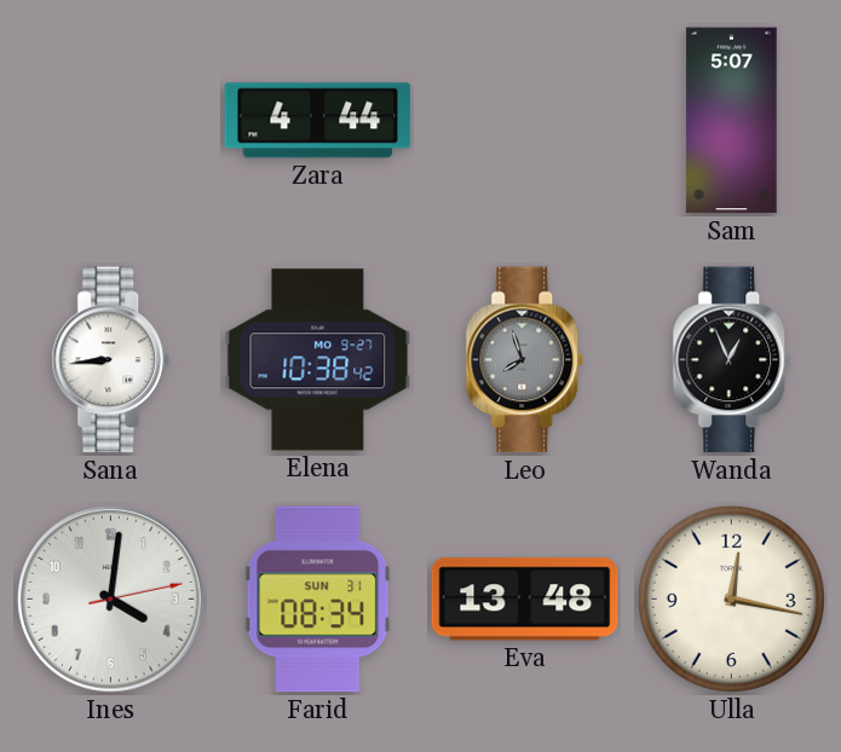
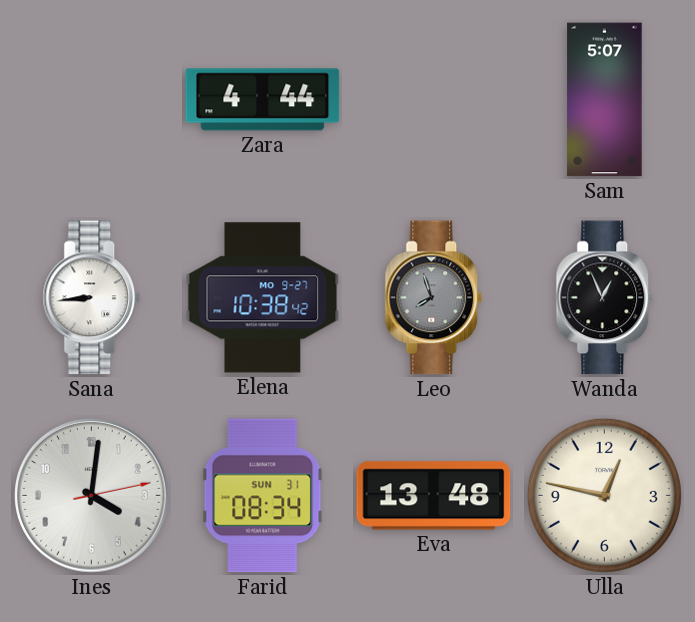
Ulla: 12:17 -> 12:47 (604, 495)
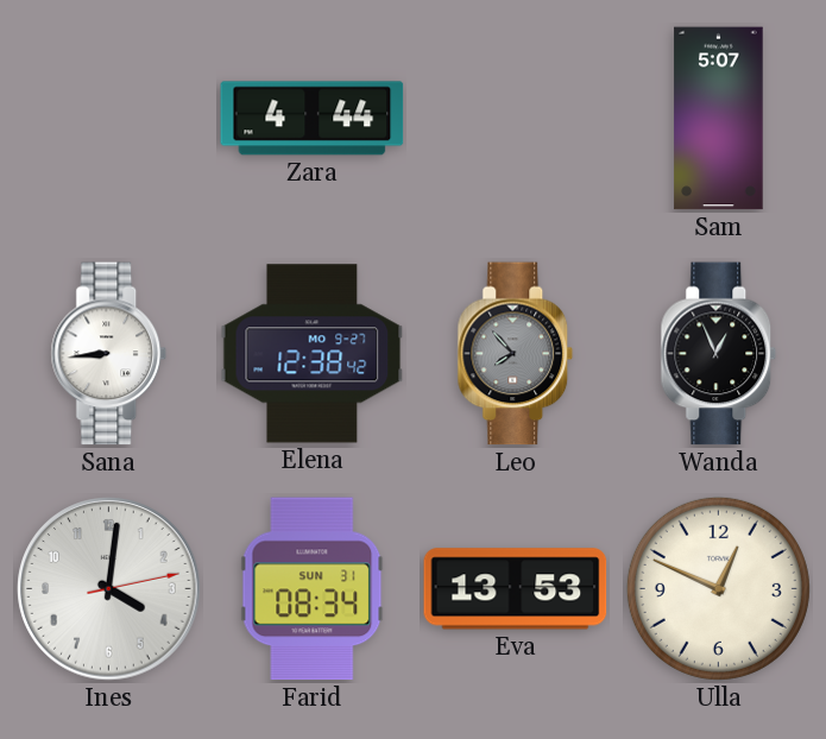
Elena: 10:38 -> 12:38 (313, 354)
Leo: 7:57 -> 7:53 (516, 354)
Eva: 13:48 -> 13:53 (516, 589)
Ulla: 12:47 -> 12:49 (718, 588)
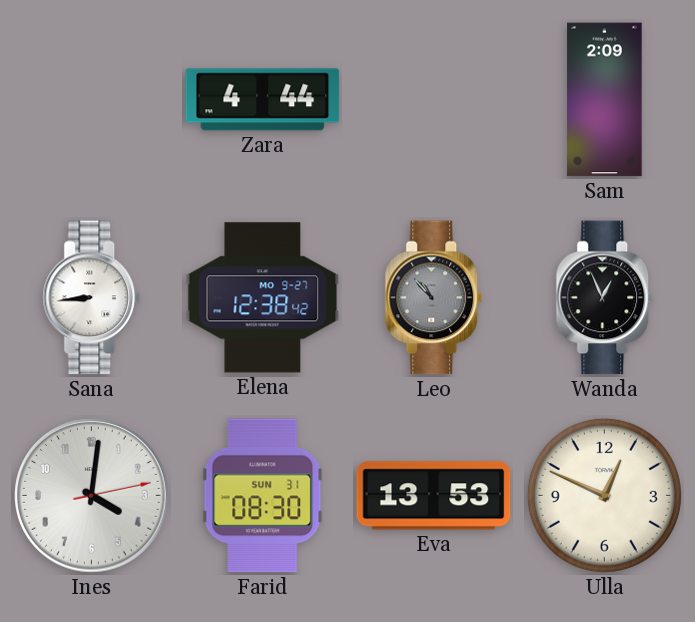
Sam: 5:07 -> 2:09 (605, 100)
Leo: 7:53 -> 10:53 (434, 298)
Farid: 08:34 -> 08:30 (263, 496)
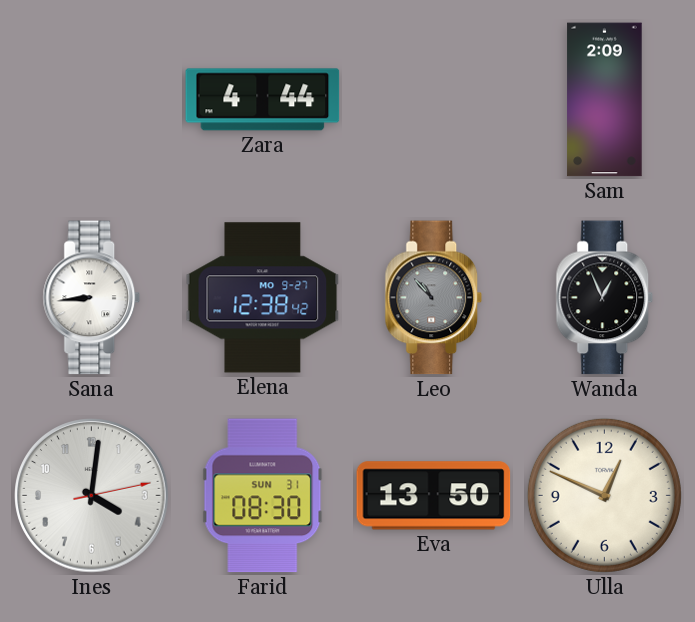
Eva: 13:53 -> 13:50 (434, 496)
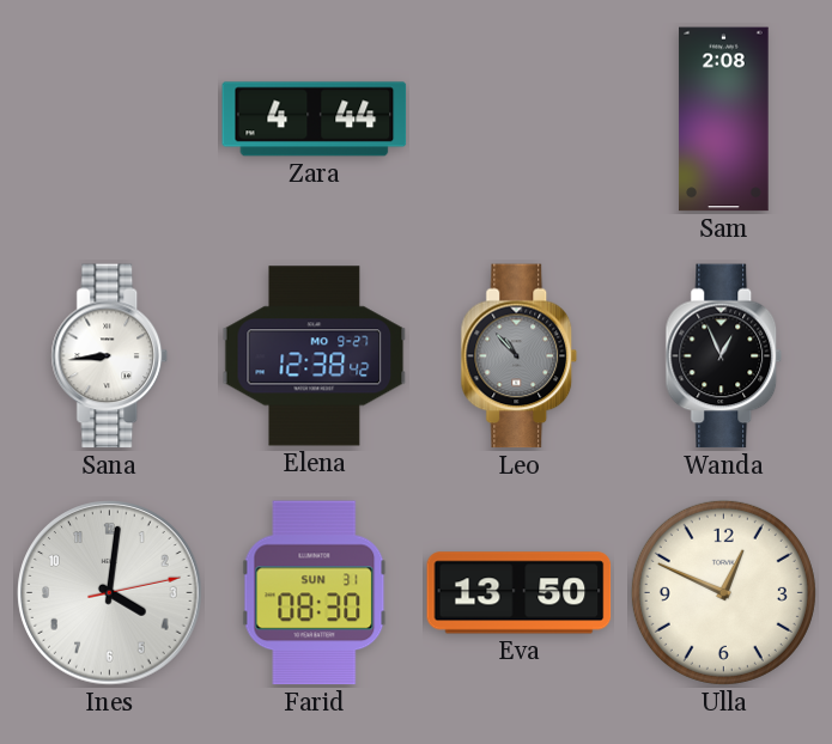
Sam: 2:09 -> 2:08 (724, 120)
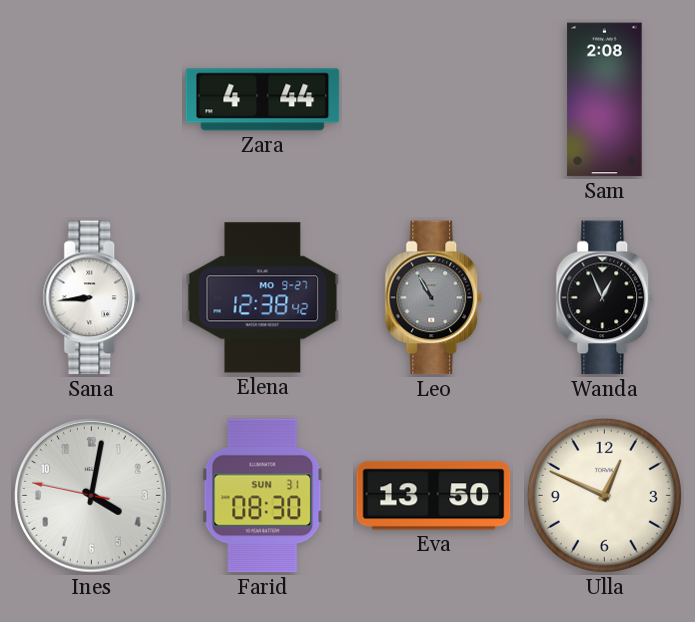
Leo: 10:53 -> 10:55 (434, 298)
Ines: 4:01:13 -> 4:01:47 (92, 496)
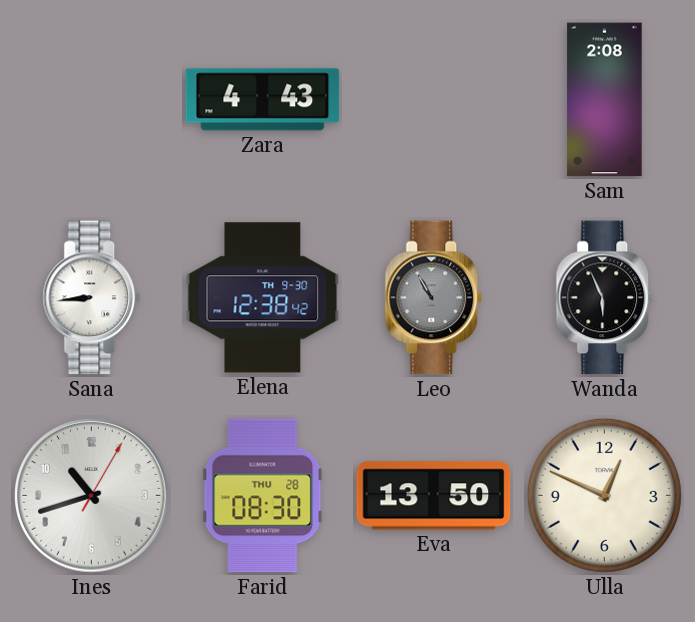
Zara: 4:44 -> 4:43 (263, 100)
Elena date: MO 9-27 -> TH 9-30 (263, 298)
Wanda: 12:56 -> 5:56 (605, 298)
Ines: 4:01 -> 10:42 (92, 496)
Farid date: SUN 31 -> THU 28 (263, 496)
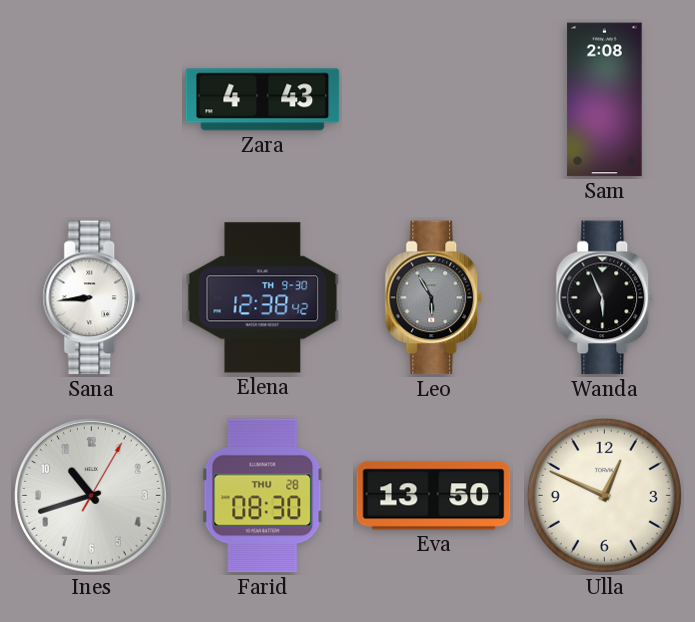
Leo: 10:55 -> 5:55 (434, 298)
